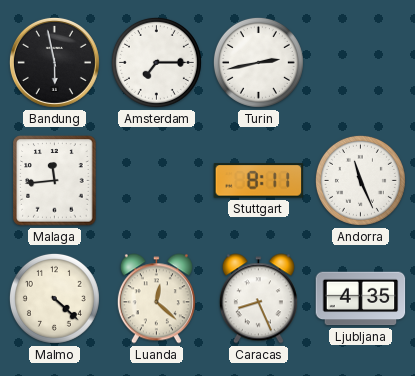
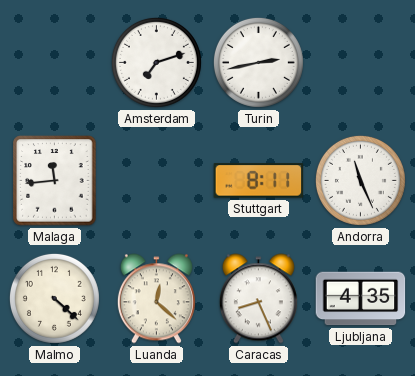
Bandung: 5:58 -> none (54, 62)
Amsterdam: 7:15 -> 7:12 (156, 62)
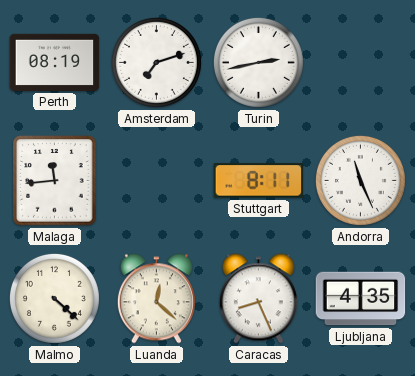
Perth: none -> 08:19 (55, 62)
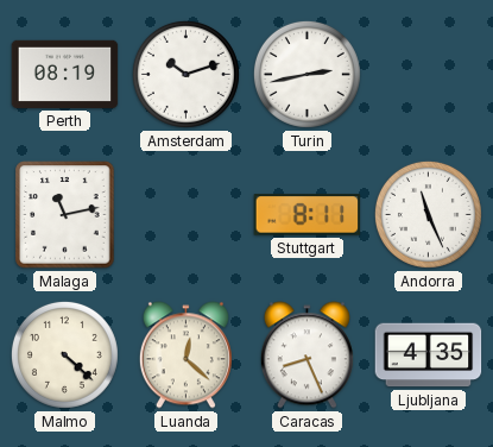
Amsterdam: 7:12 -> 10:12 (185, 74)
Malaga: 11:44 -> 11:13 (65, 215)
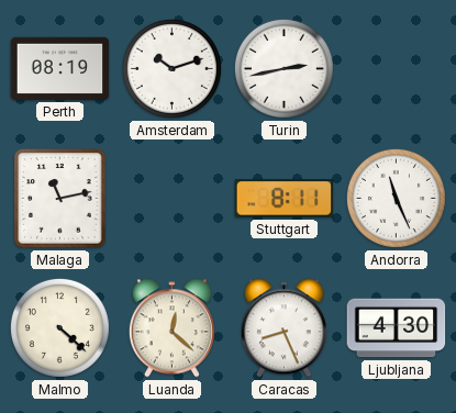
Ljubljana: 4:35 -> 4:30 (397, 328)
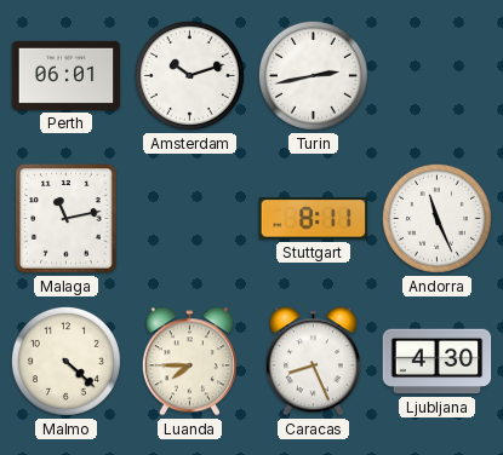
Perth: 08:19 -> 06:01 (67, 75)
Luanda: 12:22 -> 7:45 (189, 362)
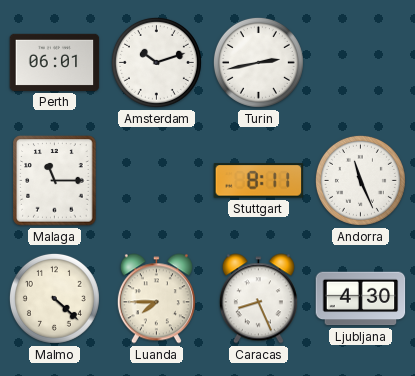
Malaga: 11:13 -> 11:15 (55, 181)
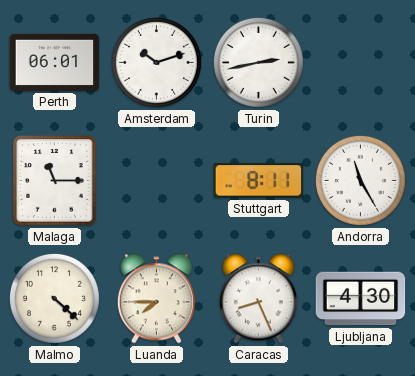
Andorra: 11:26 -> 11:25 (360, 180)
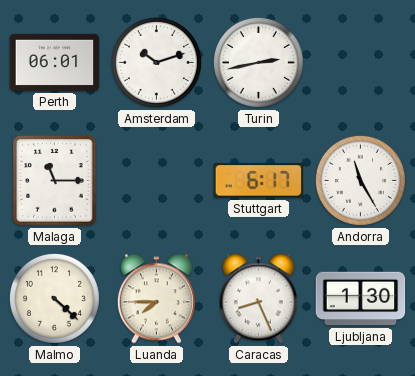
Stuttgart: 8:11 -> 6:17 (259, 181)
Ljubljana: 4:30 -> 1:30 (361, 299)
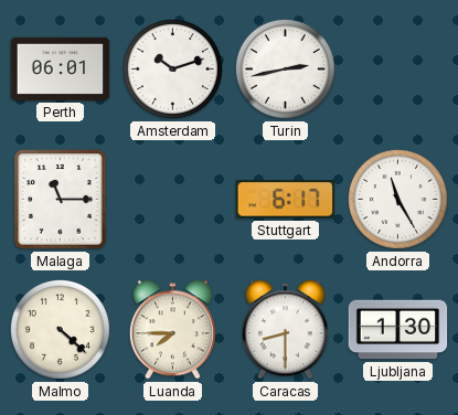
Caracas: 8:26 -> 8:30 (285, 330)
